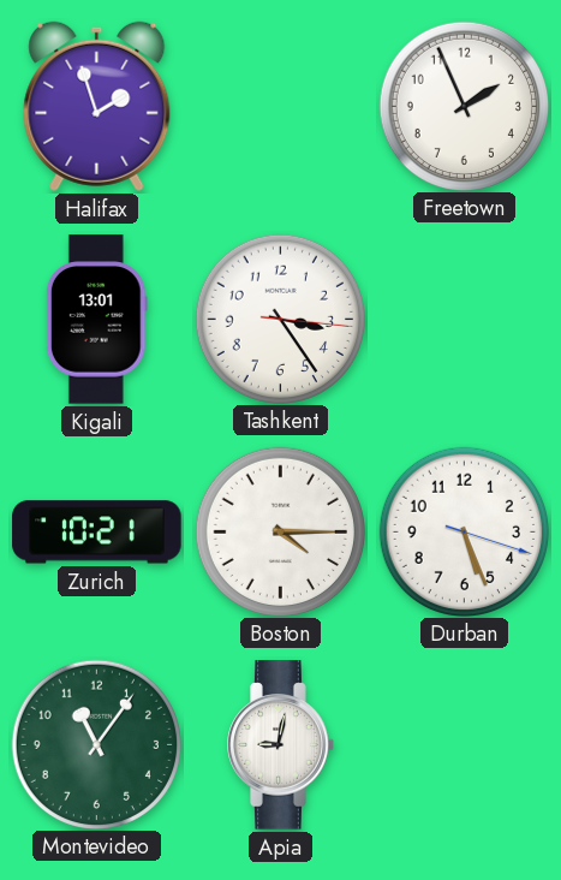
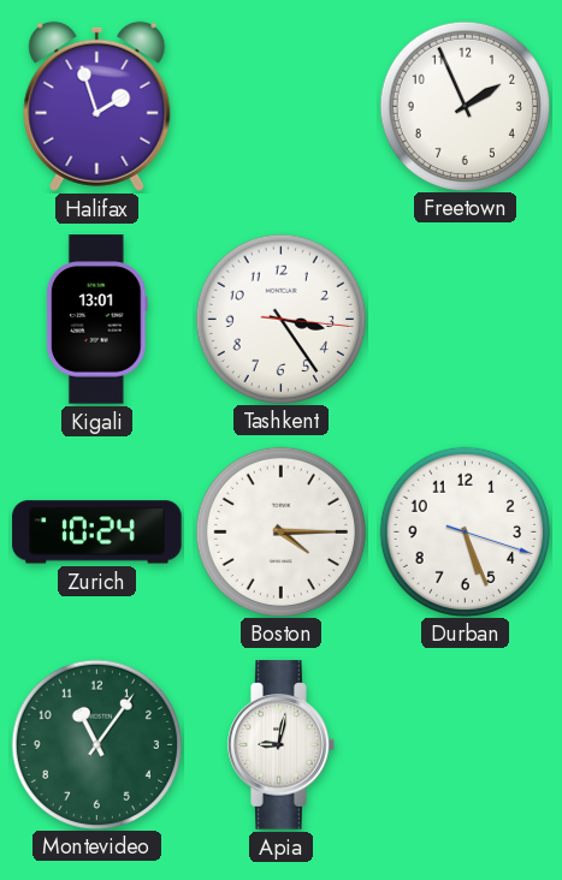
Zurich: 10:21 -> 10:24 (97, 533)
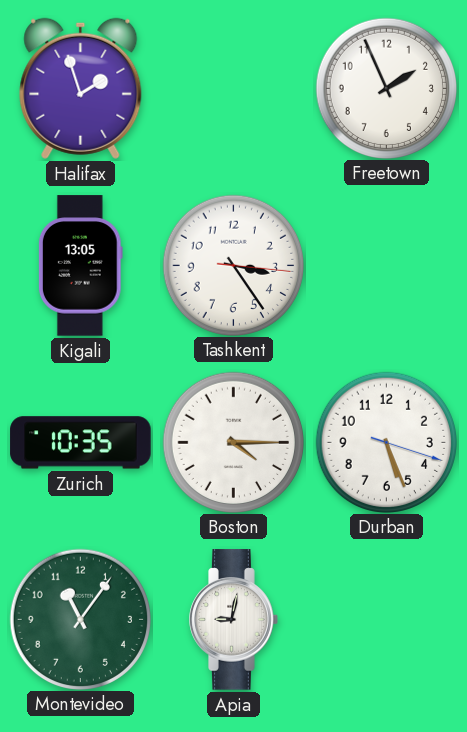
Kigali: 13:01 -> 13:05 (80, 266)
Zurich: 10:24 -> 10:35 (81, 443)
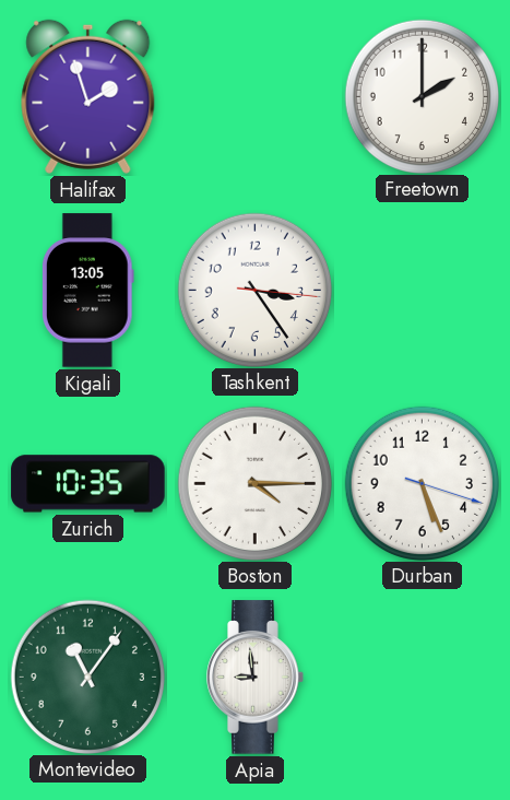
Freetown: 1:56 -> 2:00 (422, 96)
Apia: 9:02 -> 8:59 (256, 678)
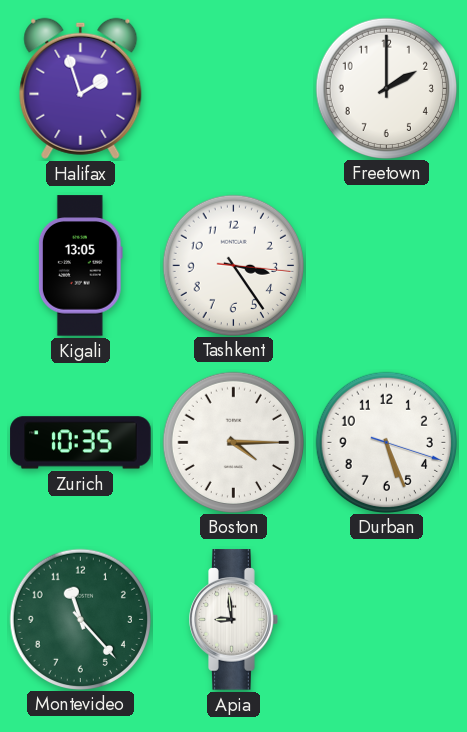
Montevideo: 11:06 -> 11:23 (80, 619)
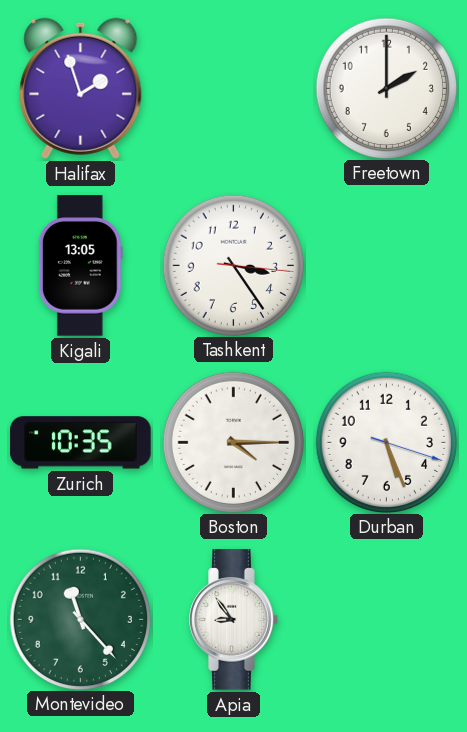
Apia: 8:59 -> 8:54 (234, 620)
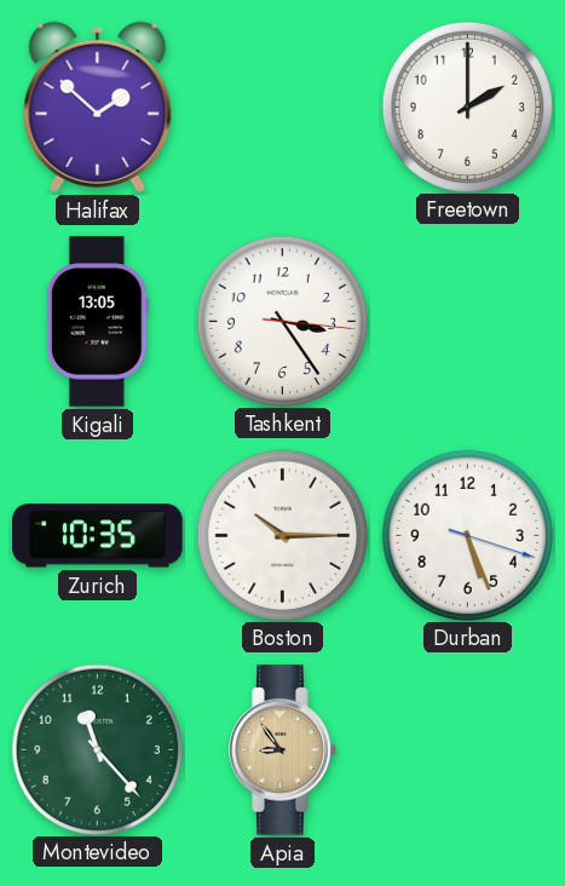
Halifax: 1:57 -> 1:52 (98, 107)
Boston: 4:15 -> 10:15 (282, 535)
Apia dial: white -> champagne (283, 750)
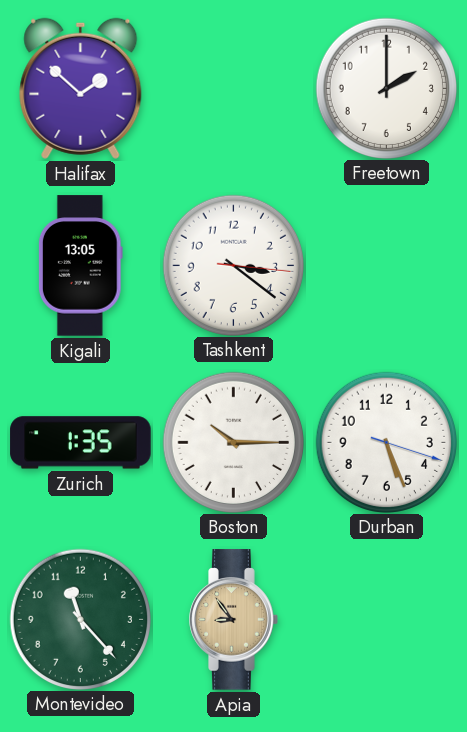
Tashkent: 3:24 -> 3:21 (233, 265)
Zurich: 10:35 -> 1:35 (81, 443)
